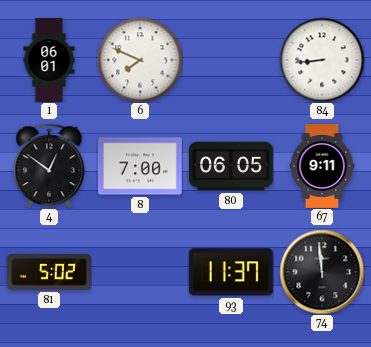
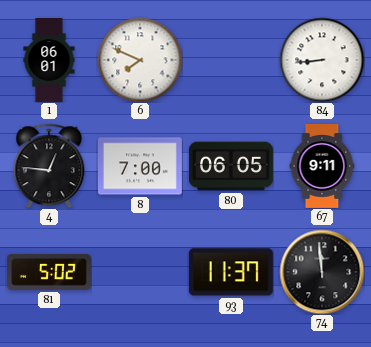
4: 12:51 -> 12:46 (49, 166)
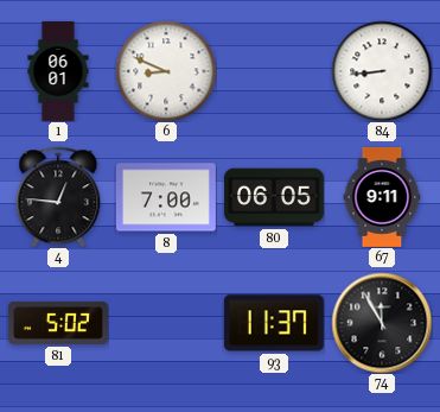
6: 7:49 -> 8:49 (166, 71)
74: 11:59 -> 11:55 (382, 323)
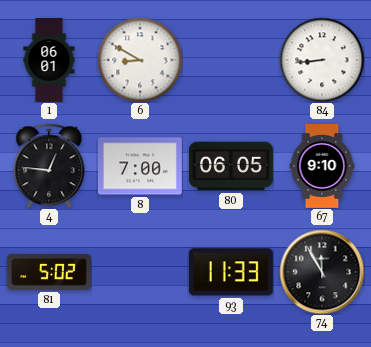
6: 8:49 -> 8:50 (140, 60)
67: 9:11 -> 9:10 (322, 166)
93: 11:37 -> 11:33 (231, 272)
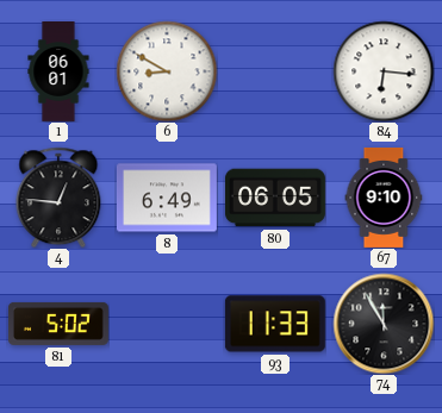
84: 8:44 -> 6:16 (384, 71)
8: 7:00 -> 6:49 (167, 198)
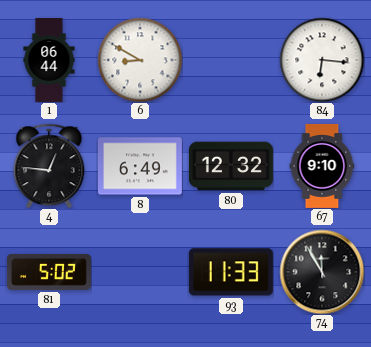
1: 06:01 -> 06:44 (49, 61)
80: 06:05 -> 12:32 (231, 166)
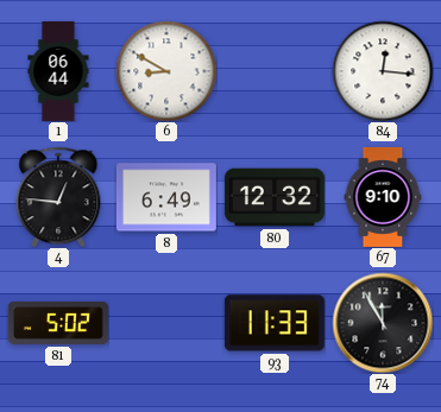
84: 6:16 -> 12:16 (383, 71)
